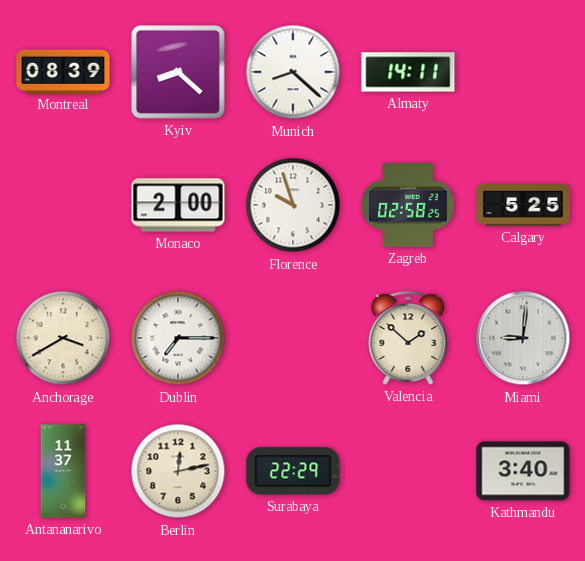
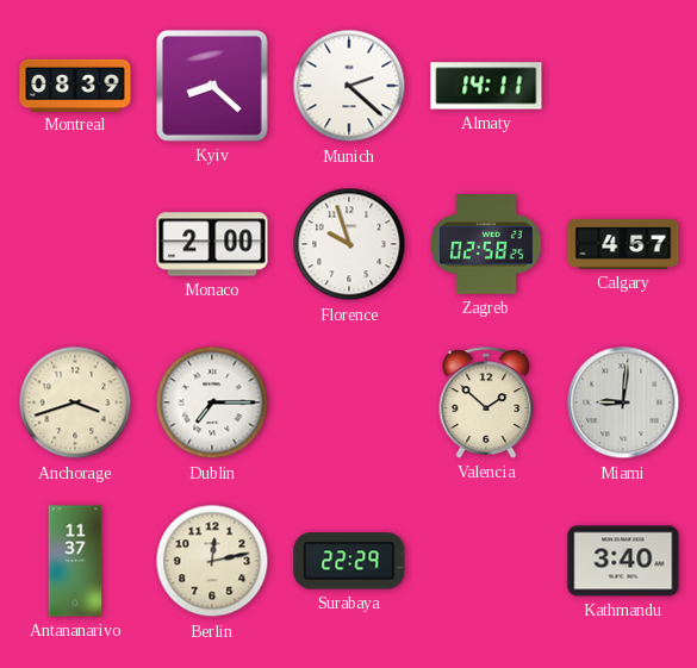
Munich: 8:22 -> 2:22 (349, 86)
Calgary: 5:25 -> 4:57 (623, 244)
Anchorage: 3:40 -> 3:42 (75, 402)
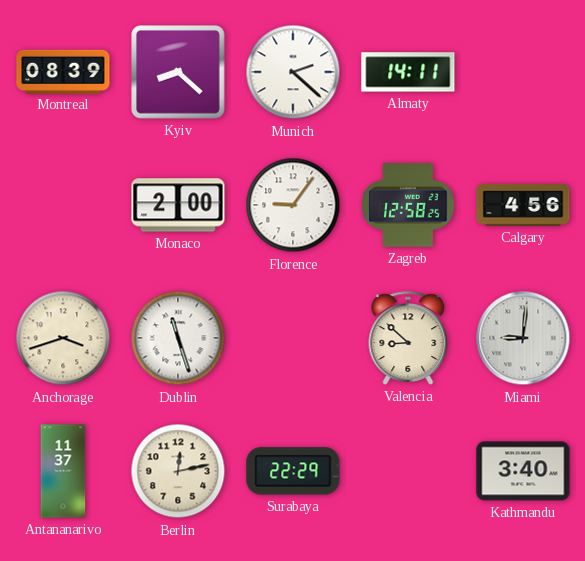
Florence: 9:57 -> 9:06 (293, 205)
Zagreb: 02:58 -> 12:58 (408, 205)
Calgary: 4:57 -> 4:56 (523, 205)
Dublin: 7:15 -> 11:27 (178, 338)
Valencia: 1:52 -> 8:52 (408, 338)
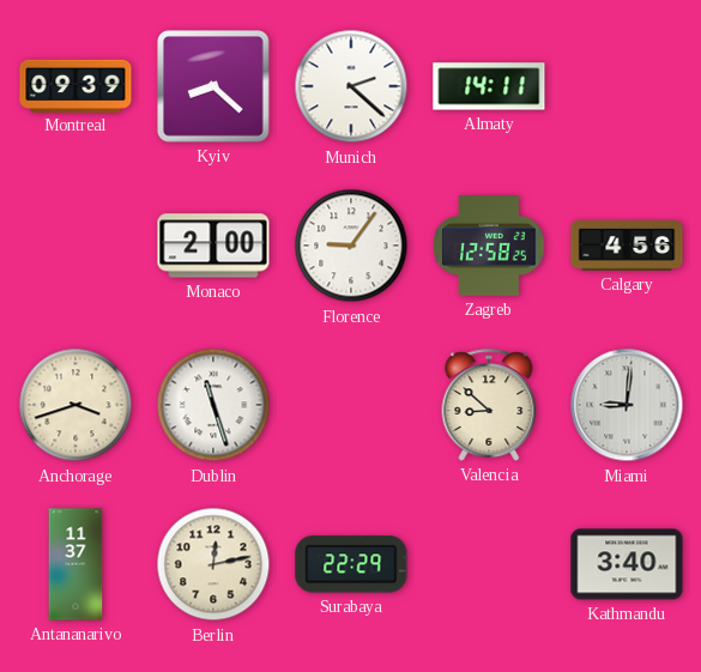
Montreal: 08:39 -> 09:39 (75, 85)
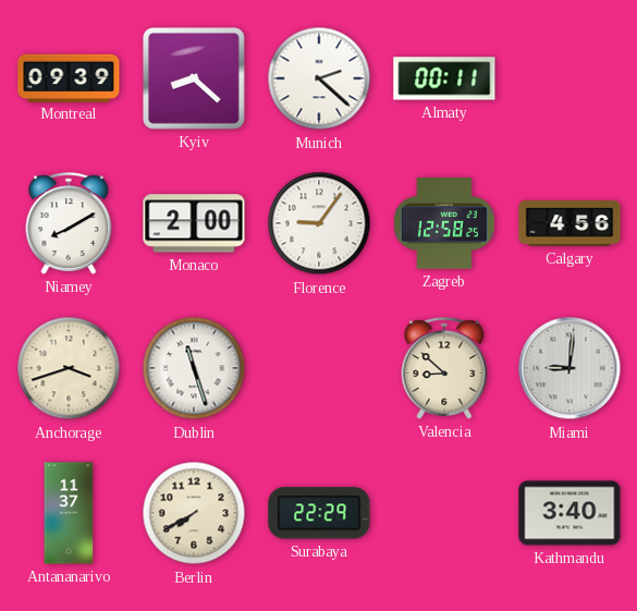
Almaty: 14:11 -> 00:11 (444, 78)
Niamey: none -> 8:10 (69, 223)
Berlin: 12:13 -> 7:40 (194, 513)
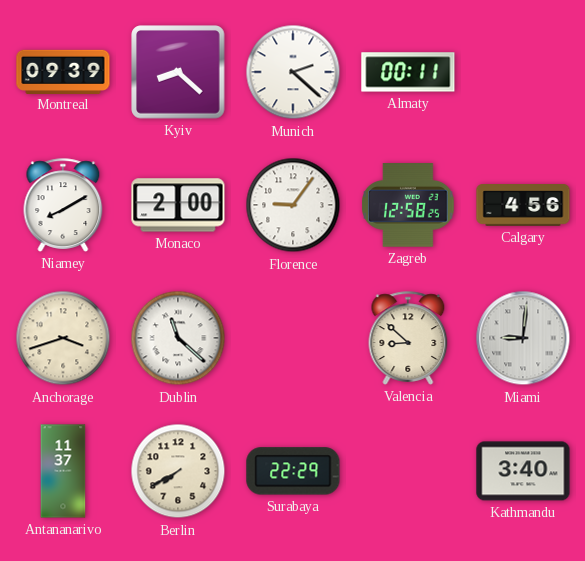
Dublin: 11:27 -> 11:22 (178, 338)
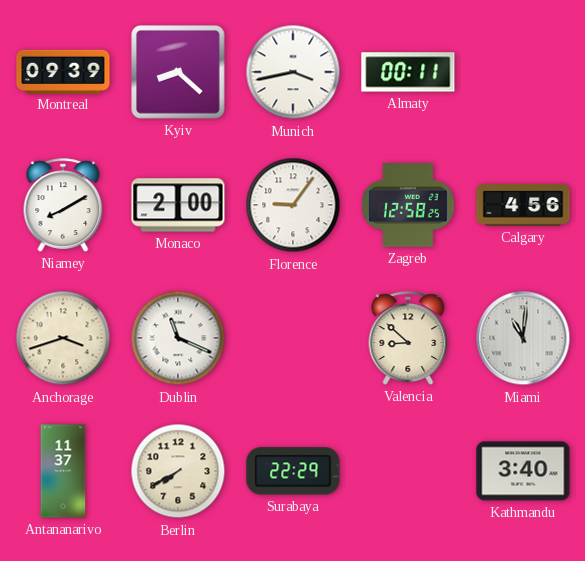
Munich: 2:22 -> 3:43 (293, 72)
Dublin: 11:22 -> 11:19 (178, 338)
Miami: 9:01 -> 11:01 (523, 338)
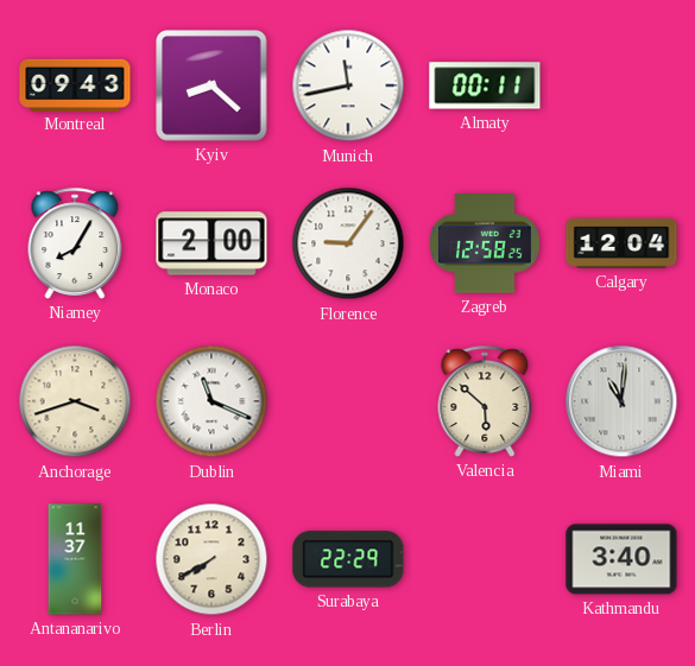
Montreal: 09:39 -> 09:43 (75, 84)
Munich: 3:43 -> 11:43 (348, 85)
Niamey: 8:10 -> 8:05 (75, 243)
Calgary: 4:56 -> 12:04 (621, 243)
Valencia: 8:52 -> 5:52 (485, 401)
